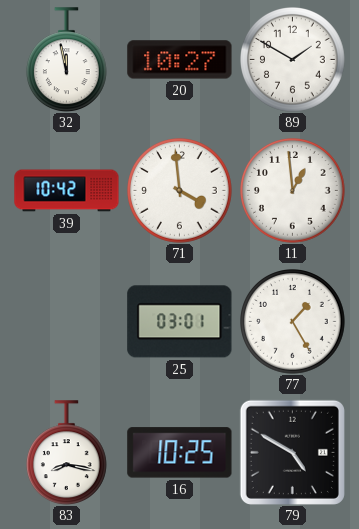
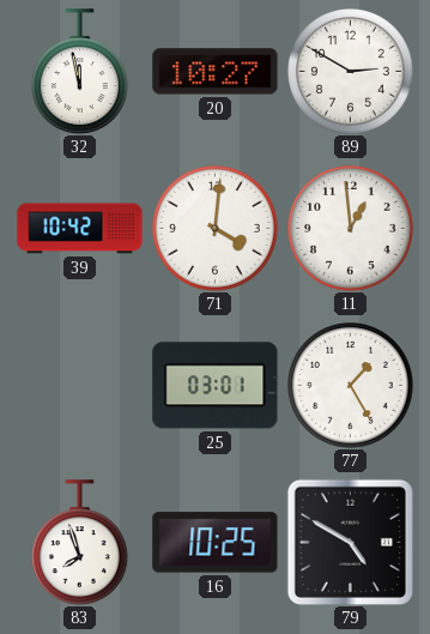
89: 1:50 -> 2:50 (351, 72)
71: 3:59 -> 4:01 (216, 229)
83: 8:17 -> 7:57 (79, 543)
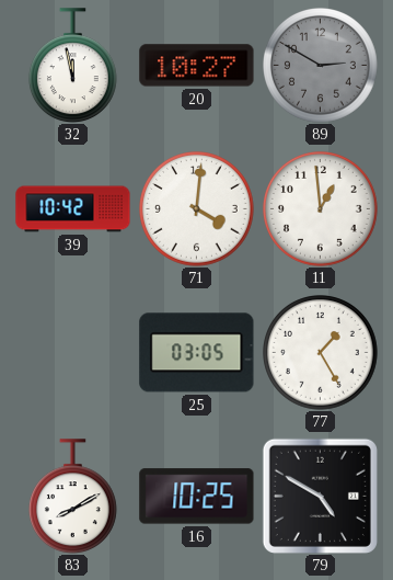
89 dial: white -> grey (321, 66)
25: 03:01 -> 03:05 (197, 353)
83: 7:57 -> 8:10 (72, 497)
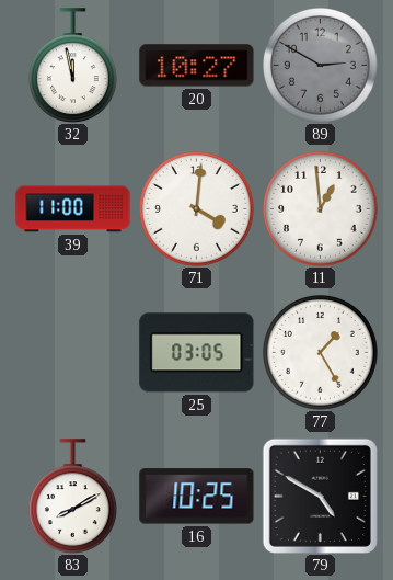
39: 10:42 -> 11:00 (73, 209)
